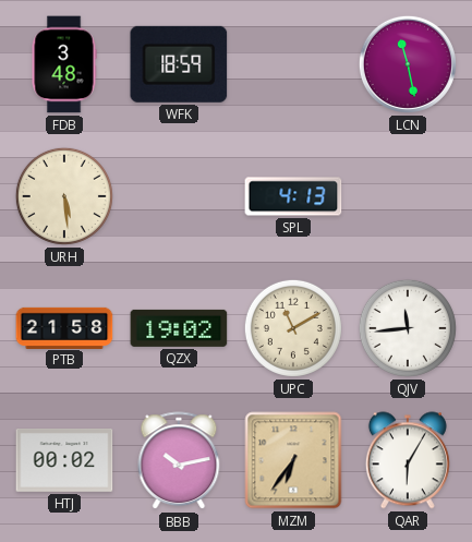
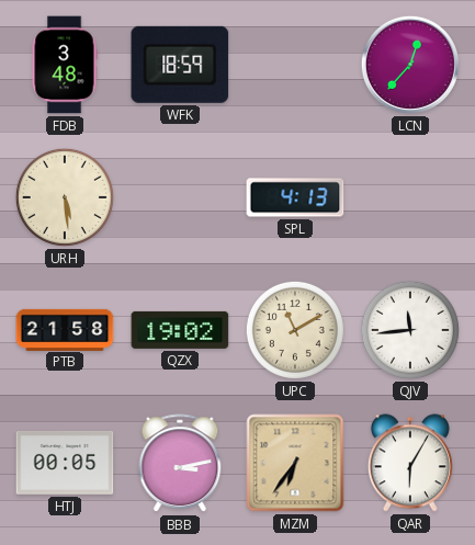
LCN: 11:28 -> 12:37 (410, 65)
HTJ: 00:02 -> 00:05 (65, 463)
BBB: 10:13 -> 3:13 (180, 464)
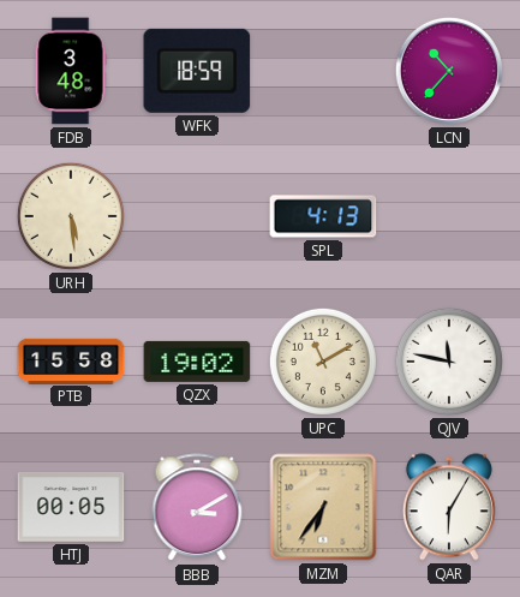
LCN: 12:37 -> 10:37 (449, 71)
PTB: 21:58 -> 15:58 (71, 360)
QJV: 11:44 -> 11:47 (449, 362)
BBB: 3:13 -> 3:10 (197, 508)
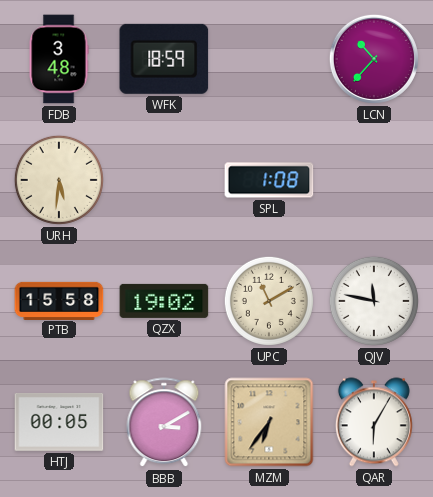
URH: 5:29 -> 5:31 (59, 180)
SPL: 4:13 -> 1:08 (269, 180)
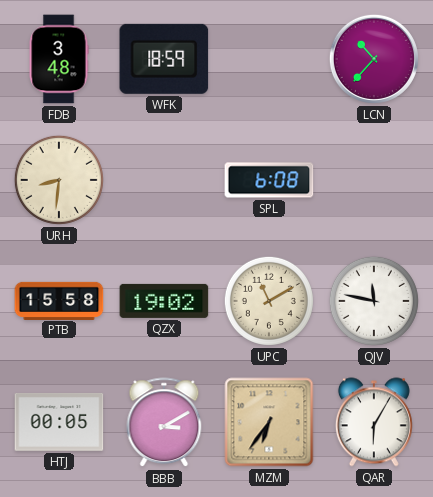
URH: 5:31 -> 8:31 (59, 180)
SPL: 1:08 -> 6:08 (269, 180)
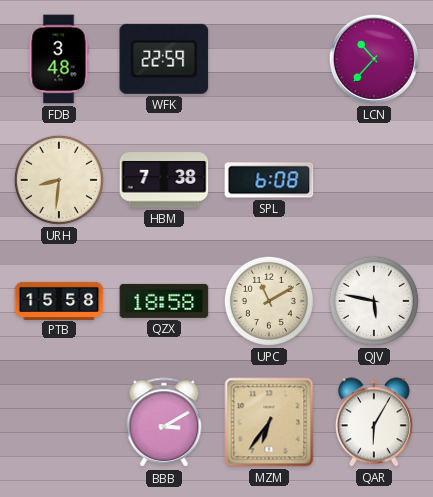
WFK: 18:59 -> 22:59 (164, 59)
HBM: none -> 7:38 (164, 180)
QZX: 19:02 -> 18:58 (164, 301)
QJV: 11:47 -> 5:47 (374, 301)
HTJ: 00:05 -> none (59, 422)
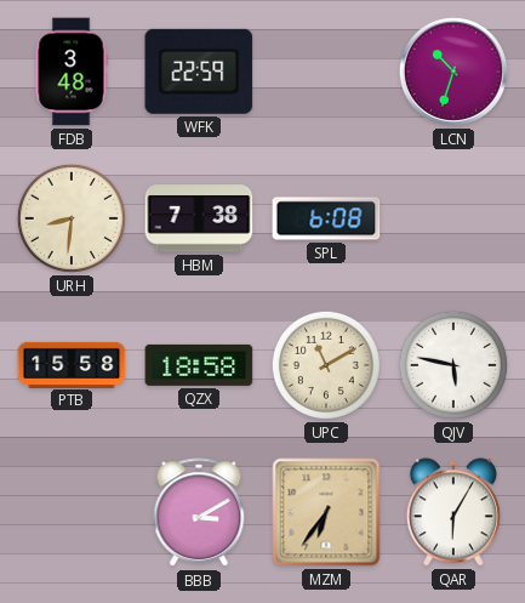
LCN: 10:37 -> 10:33 (453, 72)
